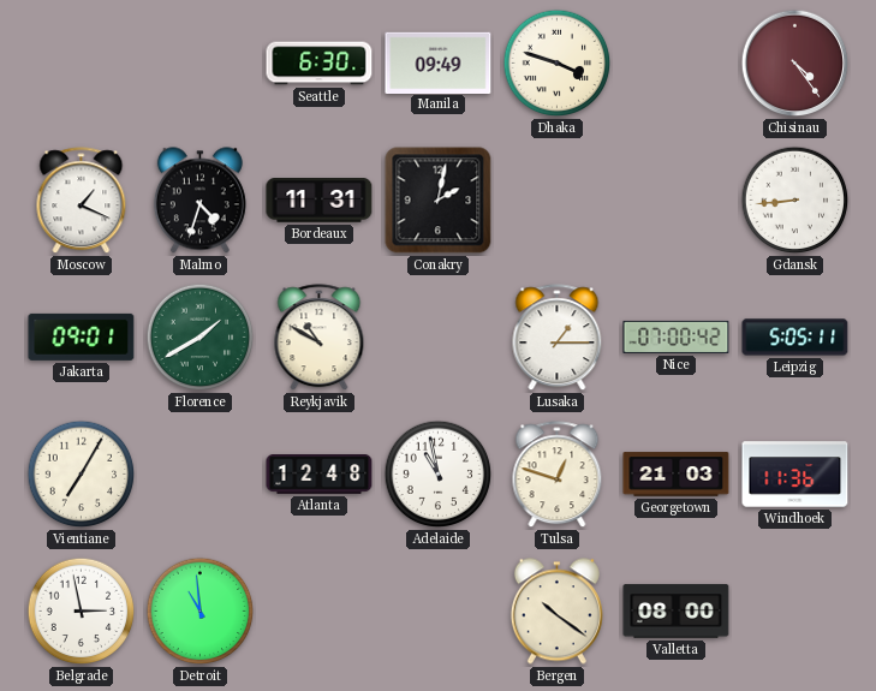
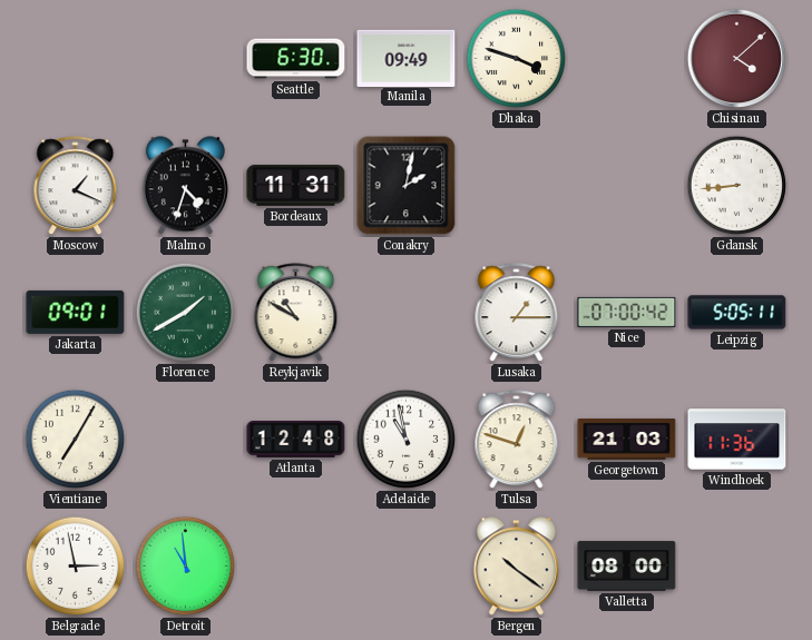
Chisinau: 4:24 -> 4:08 (737, 59)
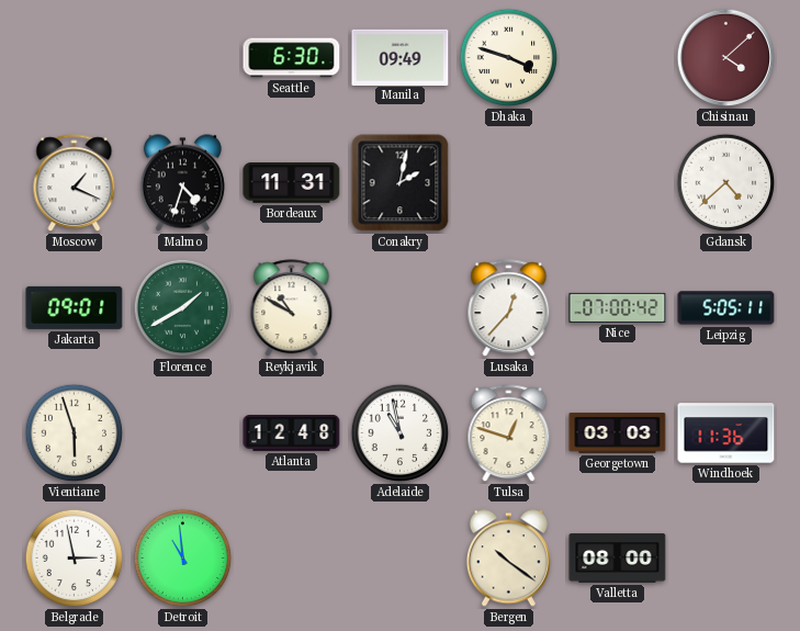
Gdansk: 8:44 -> 4:38 (726, 183)
Lusaka: 1:15 -> 12:37 (509, 308)
Vientiane: 7:05 -> 5:57 (75, 433)
Georgetown: 21:03 -> 03:03 (618, 433)
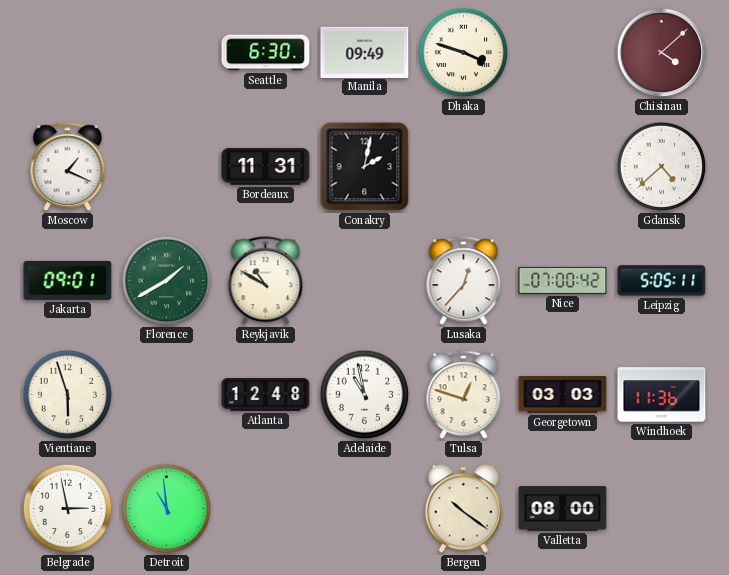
Malmo: 4:33 -> none (182, 183)
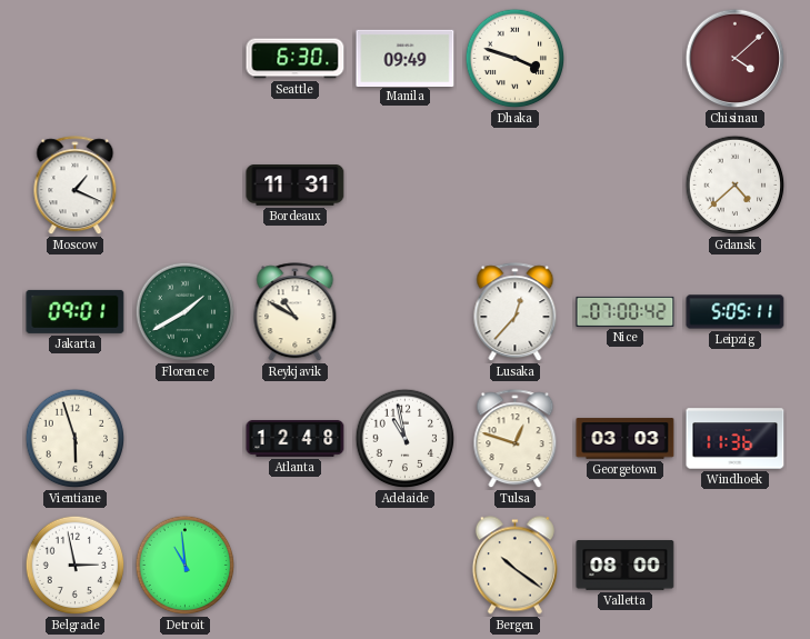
Conakry: 2:02 -> none (365, 167)
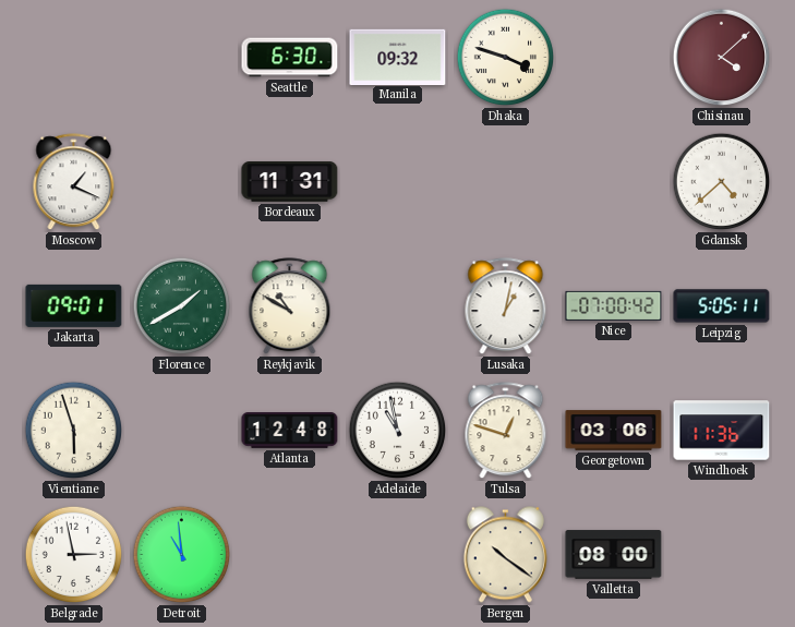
Manila: 09:49 -> 09:32 (398, 57)
Lusaka: 12:37 -> 1:02 (506, 306)
Georgetown: 03:03 -> 03:06 (614, 431)
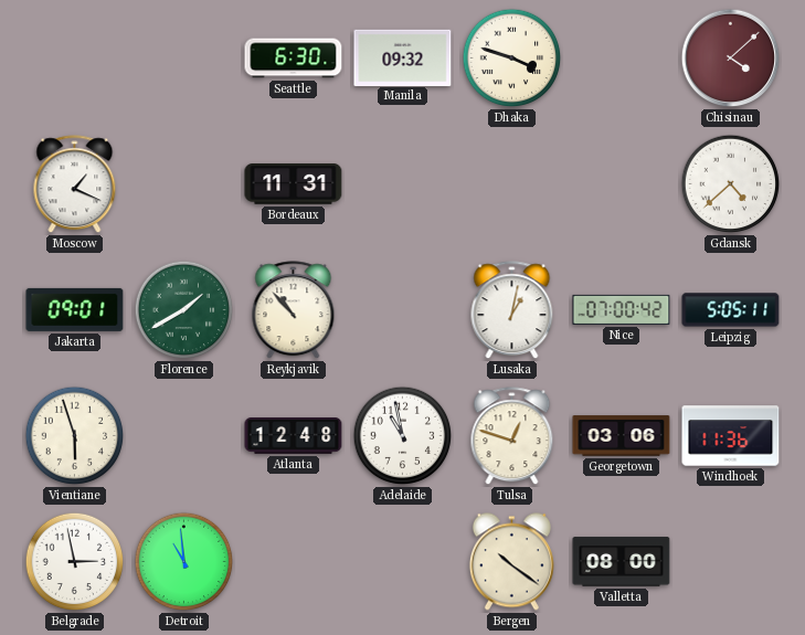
Reykjavik: 10:50 -> 10:53 (294, 310)
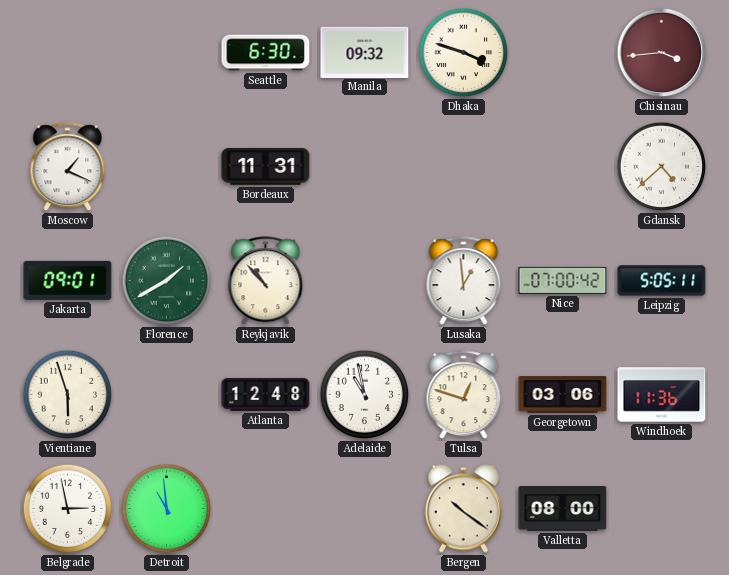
Chisinau: 4:08 -> 3:44 (662, 53)
Lusaka: 1:02 -> 12:59 (464, 281)
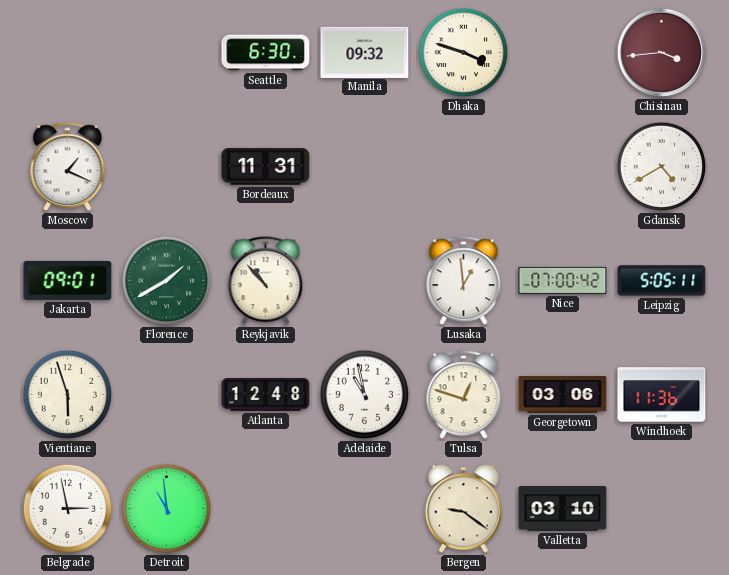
Gdansk: 4:38 -> 4:40 (662, 167)
Bergen: 10:21 -> 9:21 (463, 509)
Valletta: 08:00 -> 03:10 (563, 509)
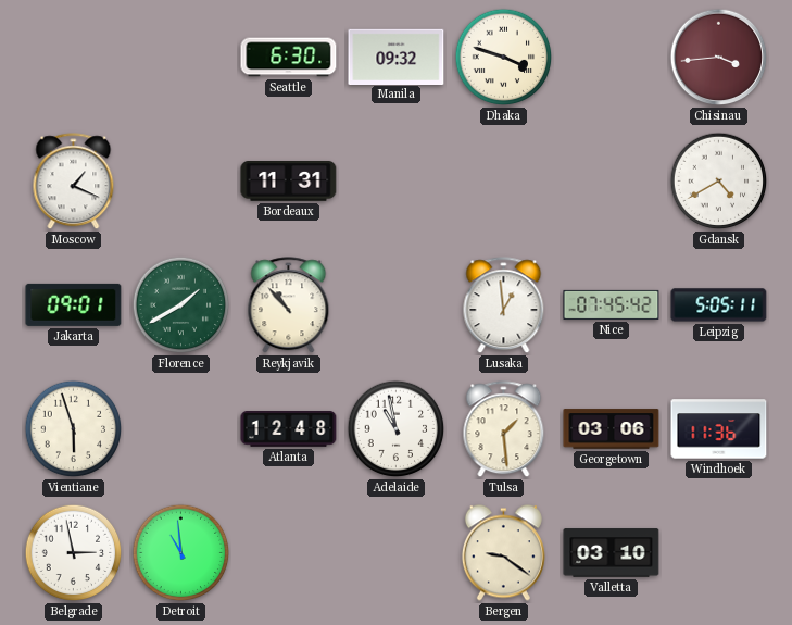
Nice: 07:00 -> 07:45 (612, 304)
Tulsa: 12:48 -> 1:29 (504, 429)
